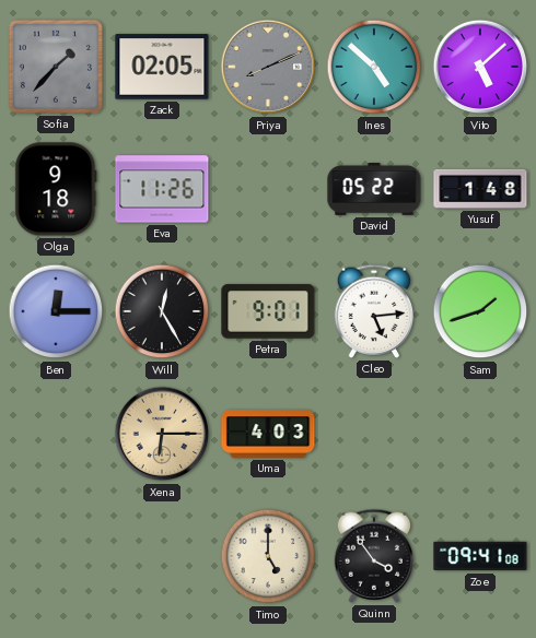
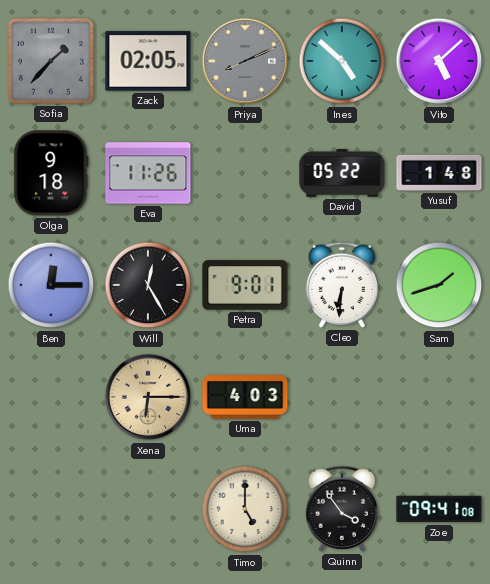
Cleo: 5:14 -> 6:31 (342, 285)
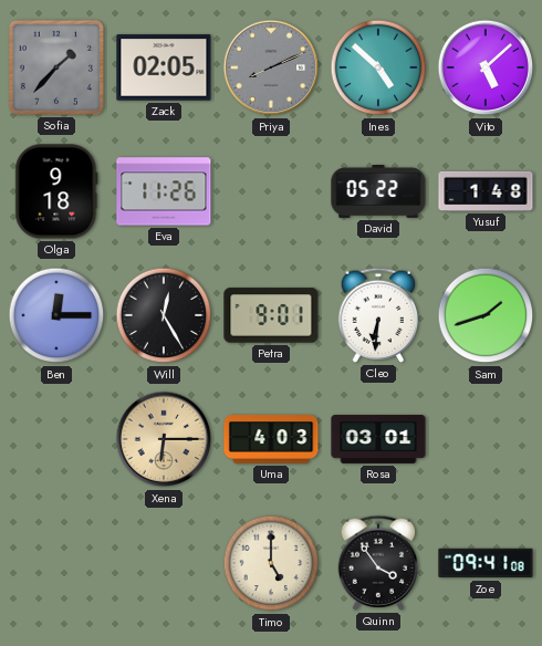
Rosa: none -> 03:01 (378, 440)
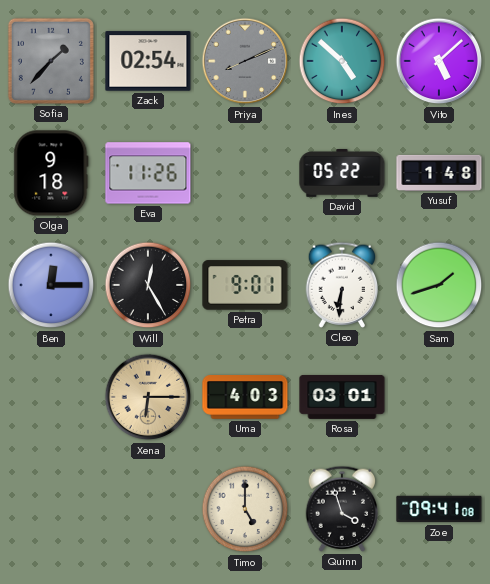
Zack: 02:05 -> 02:54 (148, 61)
Quinn: 3:54 -> 3:57 (342, 509)
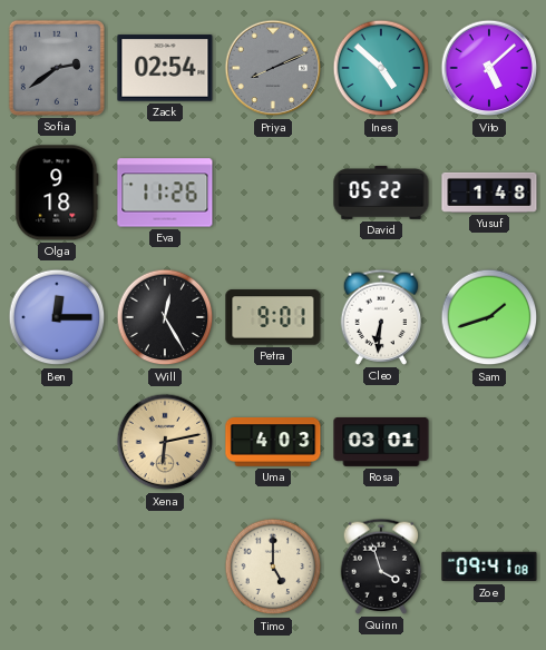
Sofia: 1:37 -> 2:39 (57, 68)
Xena: 6:15 -> 6:13 (165, 442)
